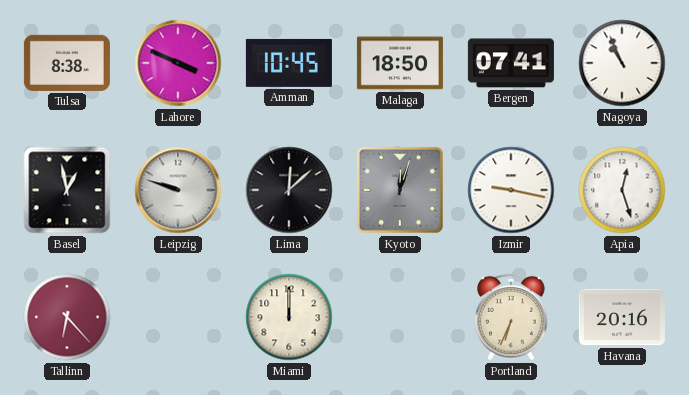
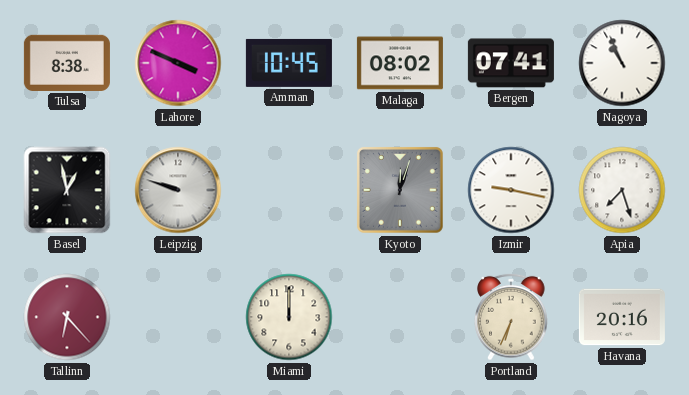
Malaga: 18:50 -> 08:02 (400, 63)
Lima: 12:08 -> none (289, 190)
Apia: 12:27 -> 7:27 (622, 190)
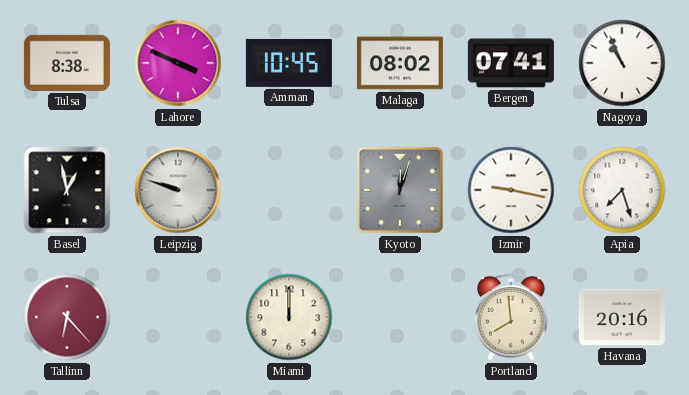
Portland: 6:34 -> 7:59 (511, 317)
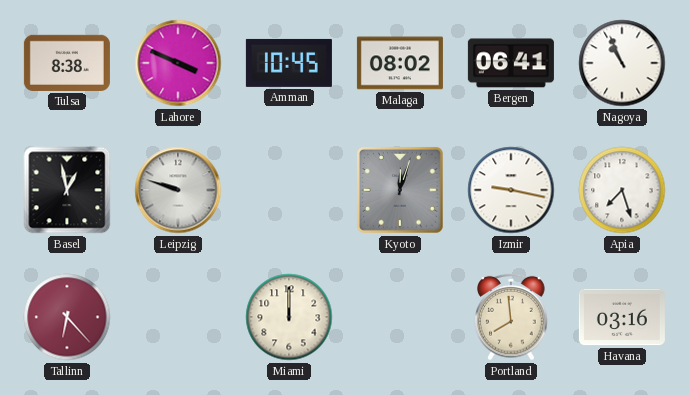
Bergen: 07:41 -> 06:41 (511, 63)
Havana: 20:16 -> 03:16 (622, 317)
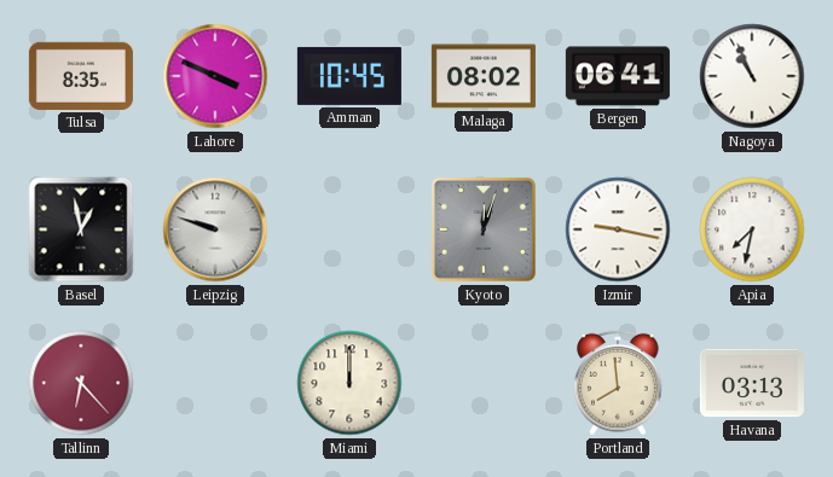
Tulsa: 8:38 -> 8:35 (81, 76)
Apia: 7:27 -> 7:32 (752, 229)
Havana: 03:16 -> 03:13 (752, 383)
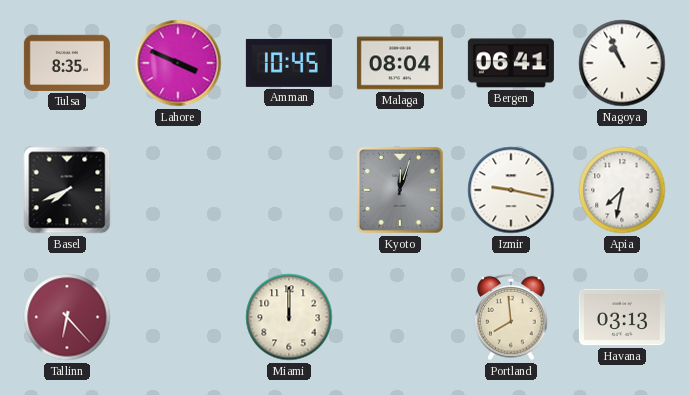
Malaga: 08:02 -> 08:04 (400, 63)
Basel: 12:58 -> 7:41 (67, 190)
Leipzig: 9:48 -> none (215, 229)
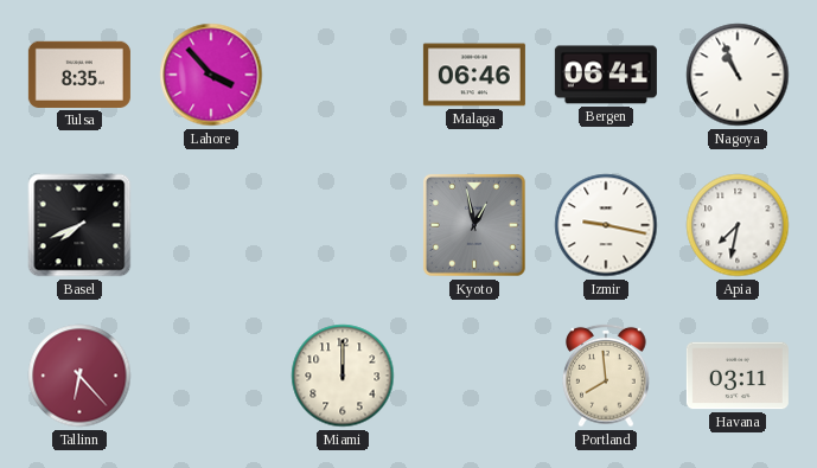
Lahore: 3:49 -> 3:53 (211, 75)
Amman: 10:45 -> none (289, 63)
Malaga: 08:04 -> 06:46 (474, 75)
Kyoto: 12:03 -> 12:58 (474, 225)
Havana: 03:13 -> 03:11 (738, 376)
